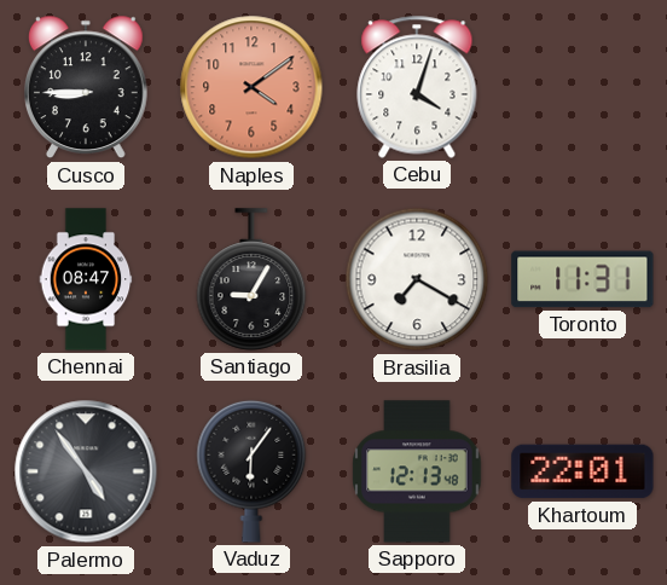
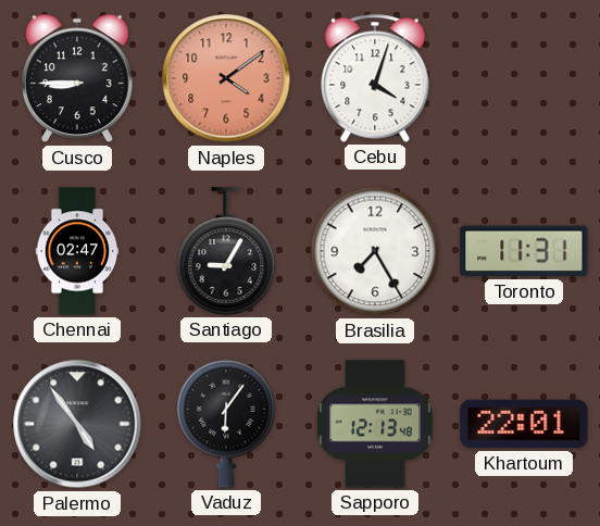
Chennai: 08:47 -> 02:47 (77, 251)
Brasilia: 7:20 -> 7:25 (375, 251)
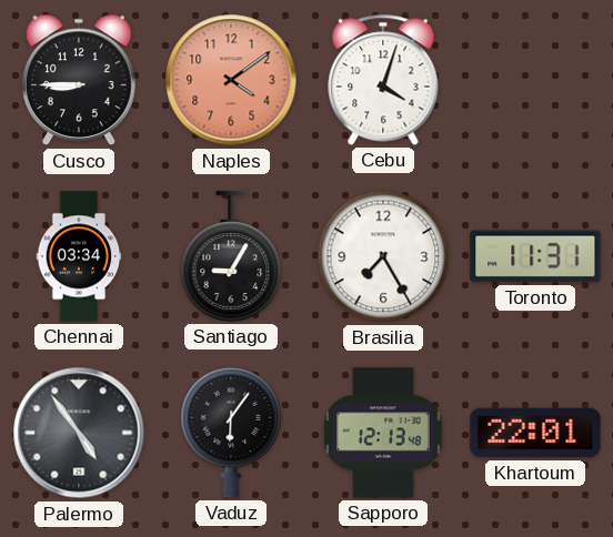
Chennai: 02:47 -> 03:34 (79, 256)
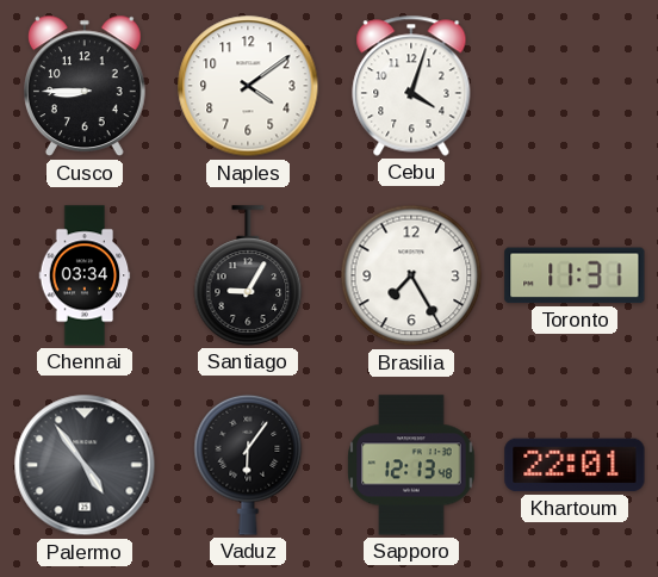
Naples dial: salmon -> white (248, 86)
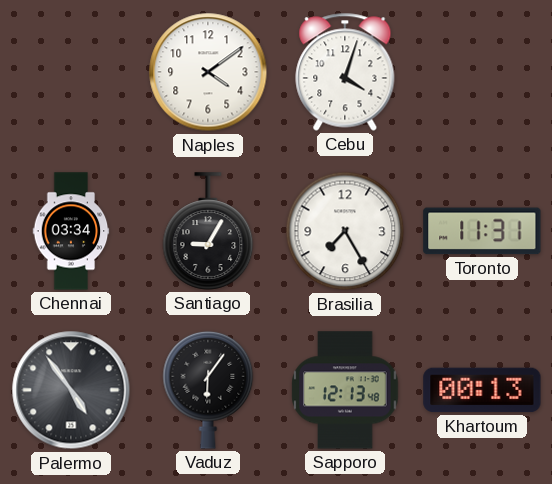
Cusco: 8:45 -> none (85, 86)
Khartoum: 22:01 -> 00:13 (482, 390)
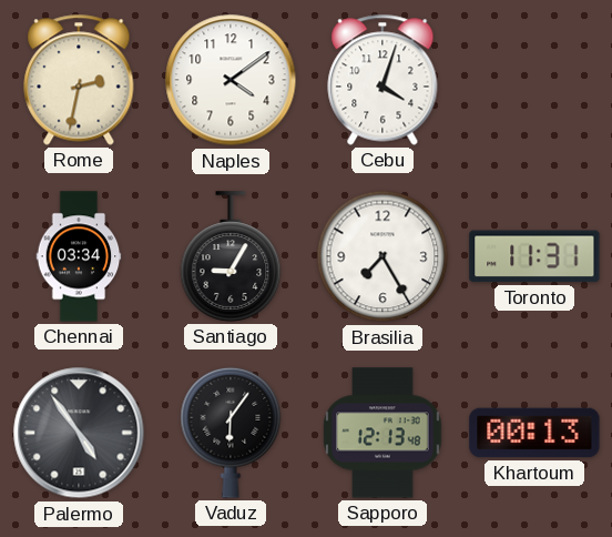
Rome: none -> 2:32 (79, 80)
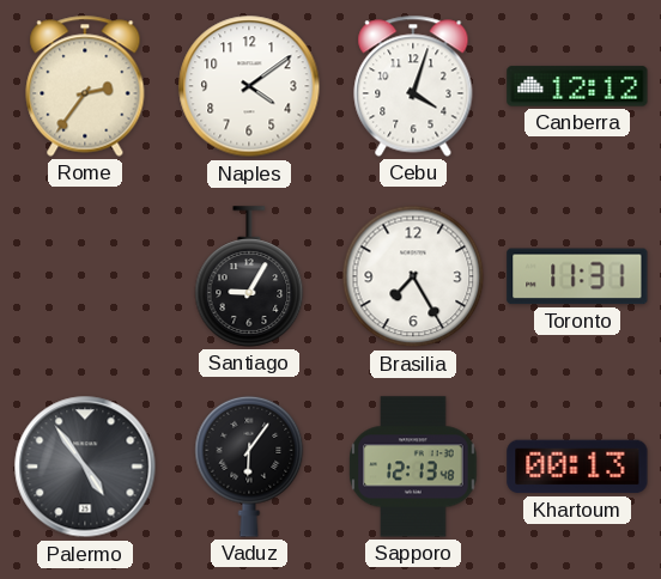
Rome: 2:32 -> 2:36 (85, 86)
Canberra: none -> 12:12 (577, 86)
Chennai: 03:34 -> none (79, 256)
